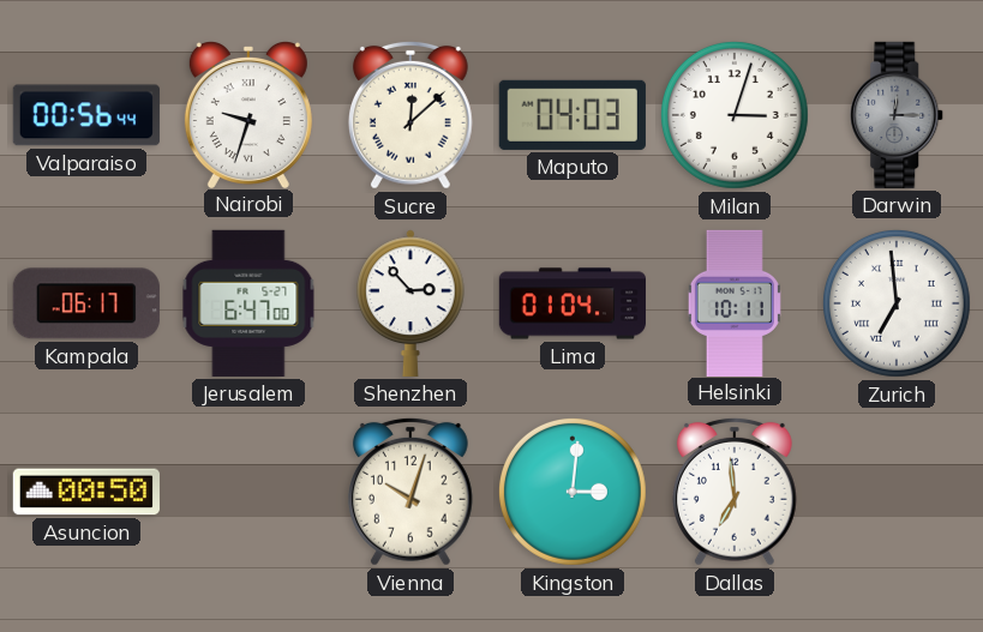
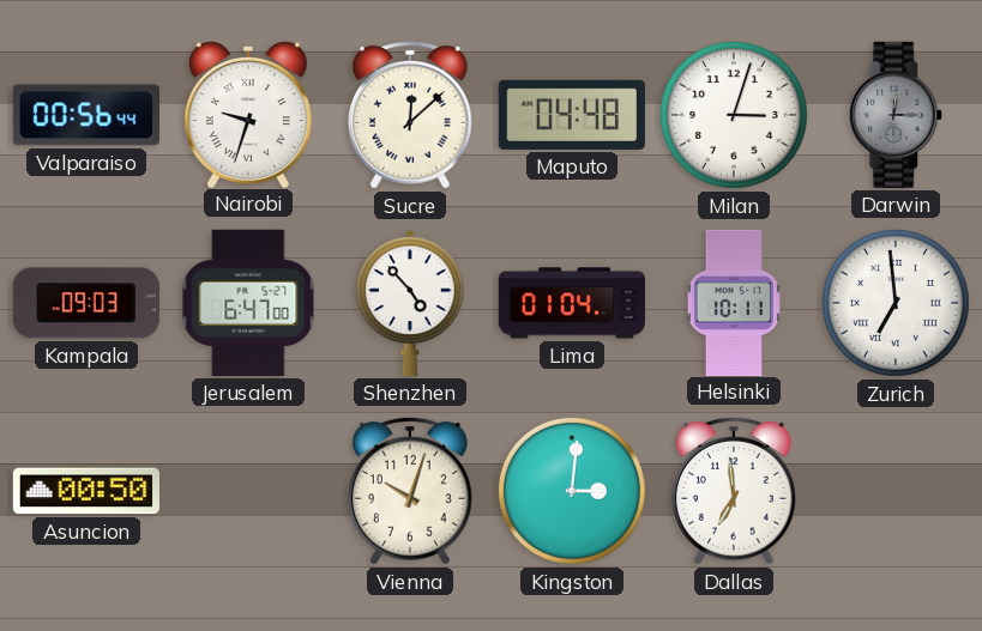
Maputo: 04:03 -> 04:48 (572, 115)
Kampala: 06:17 -> 09:03 (86, 303)
Shenzhen: 2:53 -> 4:53 (411, 303)
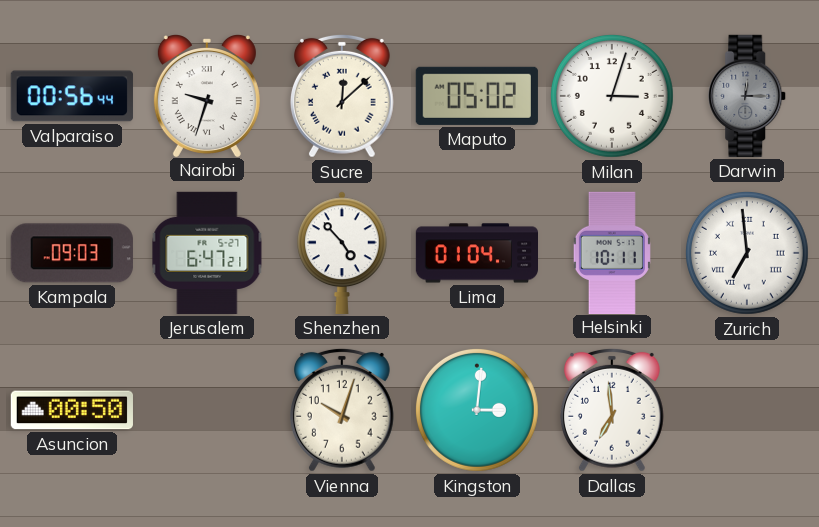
Maputo: 04:48 -> 05:02 (477, 96)
Jerusalem: 6:47:00 -> 6:47:21 (207, 253)
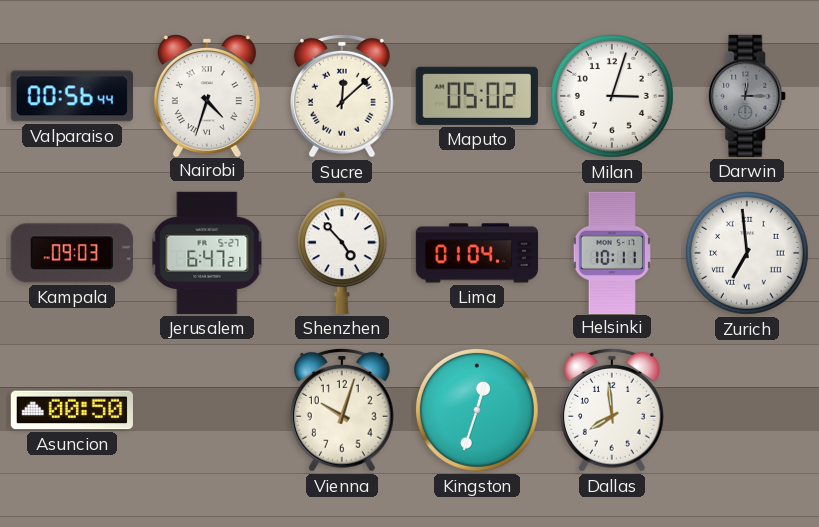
Nairobi: 9:33 -> 4:33 (207, 96)
Kingston: 3:01 -> 12:33 (477, 410)
Dallas: 6:59 -> 7:59 (612, 410)
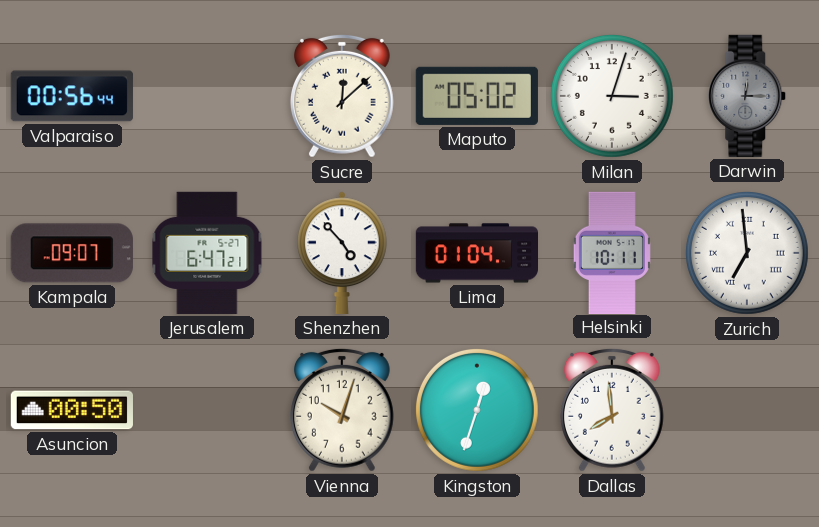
Nairobi: 4:33 -> none (207, 96)
Kampala: 09:03 -> 09:07 (72, 253)
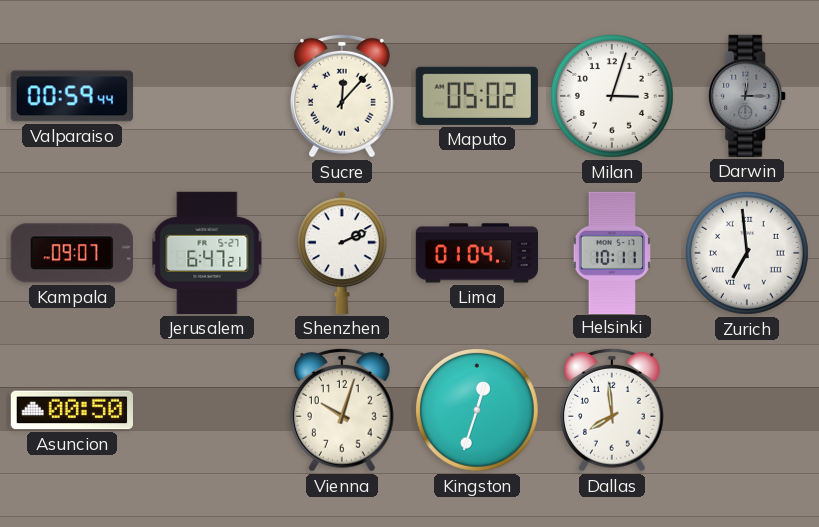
Valparaiso: 00:56 -> 00:59 (72, 96)
Sucre: 12:08 -> 12:07 (342, 96)
Shenzhen: 4:53 -> 2:11 (343, 253)
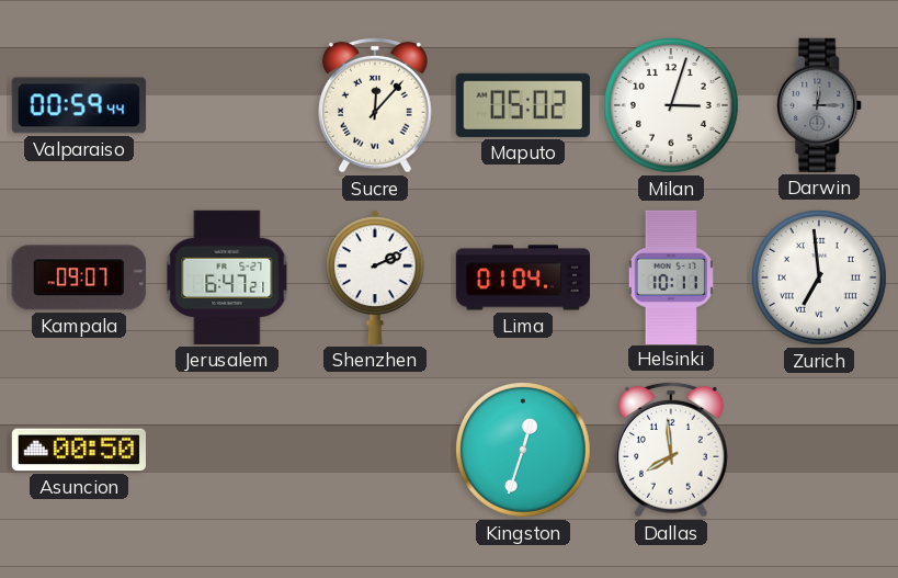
Vienna: 10:03 -> none (342, 410)
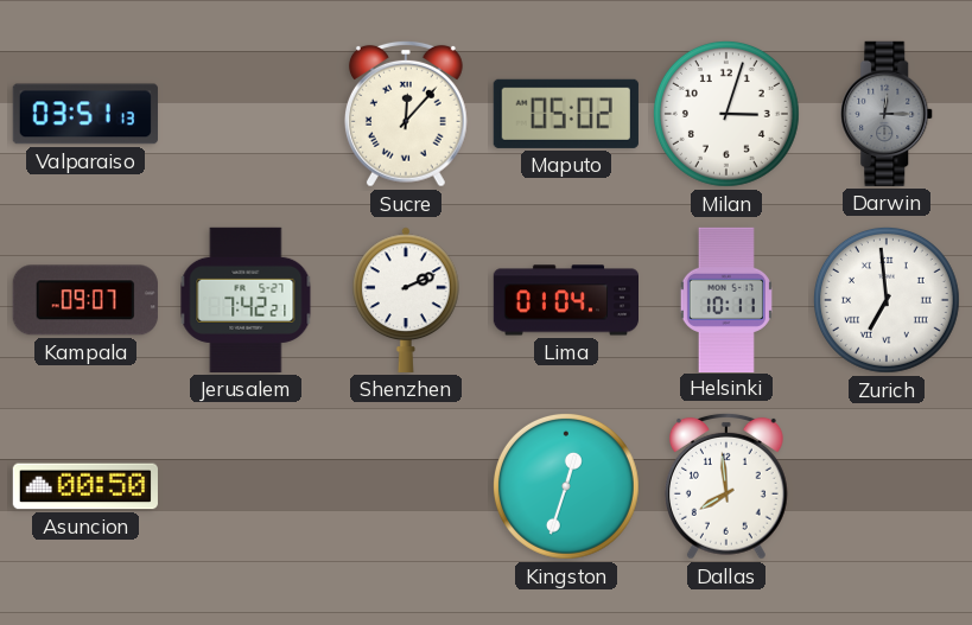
Valparaiso: 00:59 -> 03:51 (85, 114)
Jerusalem: 6:47 -> 7:42 (246, 300)
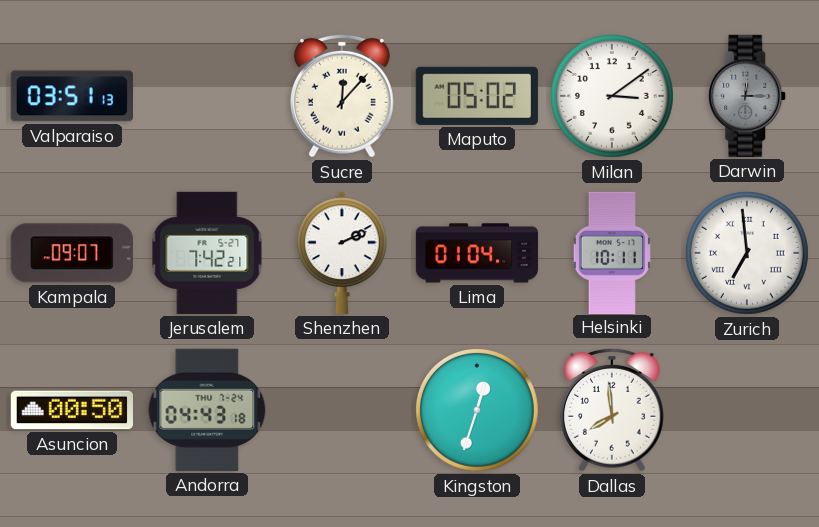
Milan: 3:03 -> 3:09 (612, 96)
Andorra: none -> 04:43 (207, 410)
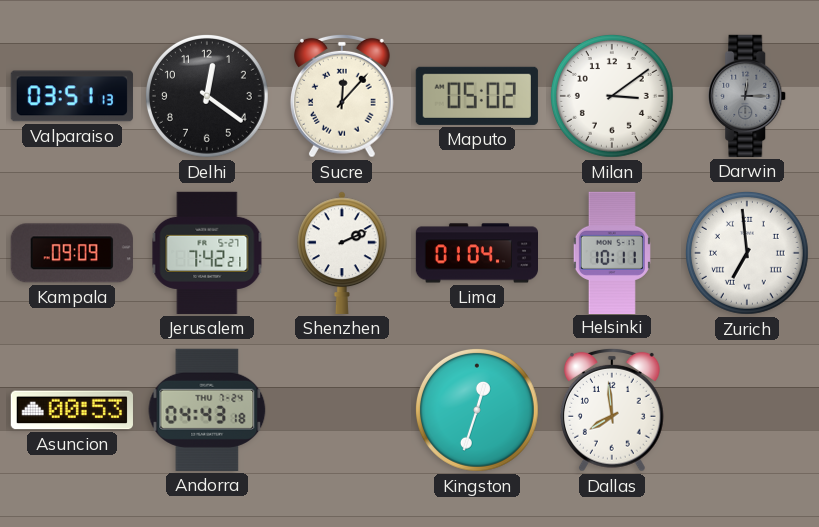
Delhi: none -> 12:21 (207, 96)
Kampala: 09:07 -> 09:09 (72, 253)
Asuncion: 00:50 -> 00:53 (72, 410)
